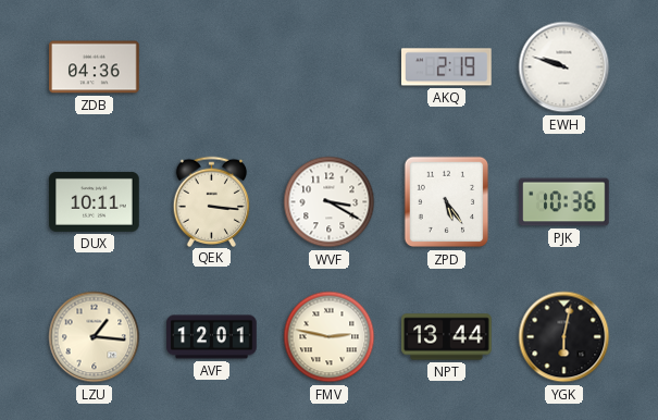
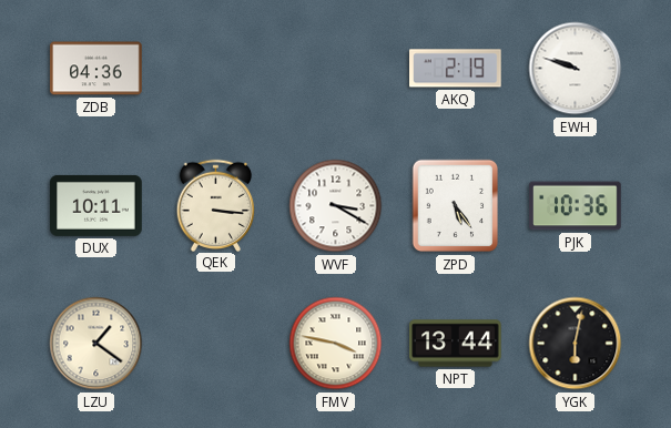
LZU: 1:16 -> 1:21 (96, 344)
AVF: 12:01 -> none (212, 337)
FMV: 2:47 -> 3:47 (336, 344)
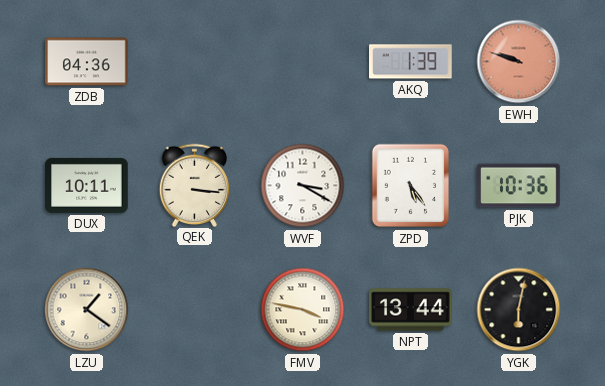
AKQ: 2:19 -> 1:39 (411, 62)
EWH dial: white -> salmon (519, 62)
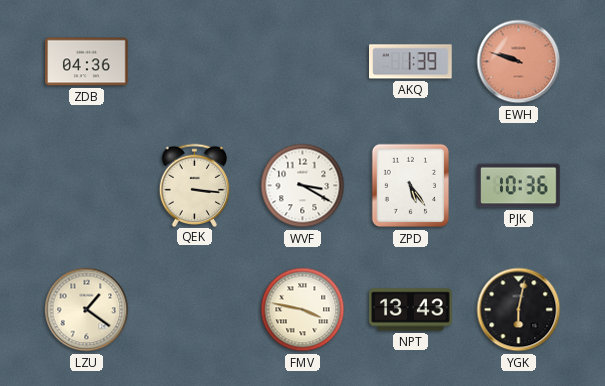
DUX: 10:11 -> none (87, 185)
NPT: 13:44 -> 13:43 (411, 310)
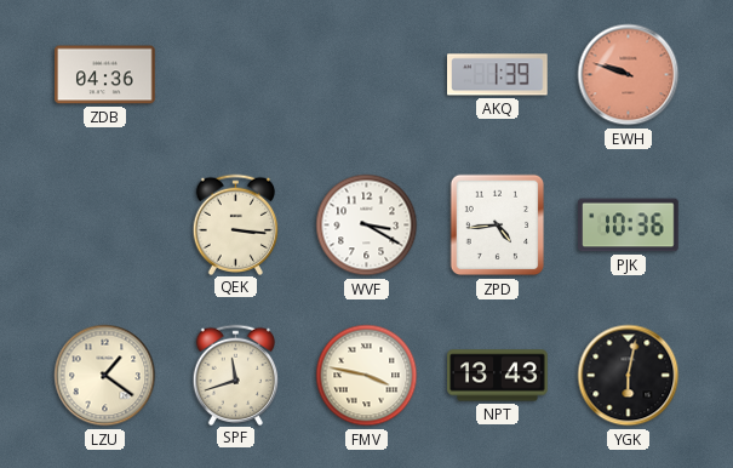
ZPD: 5:24 -> 4:44 (498, 226)
SPF: none -> 11:42 (236, 375)
